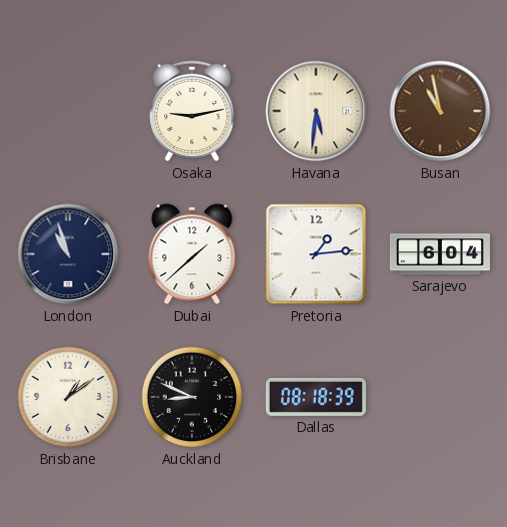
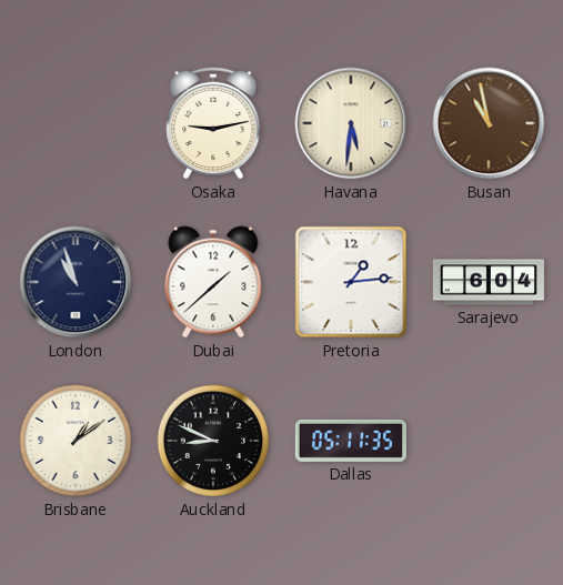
Dallas: 08:18 -> 05:11 (351, 441)
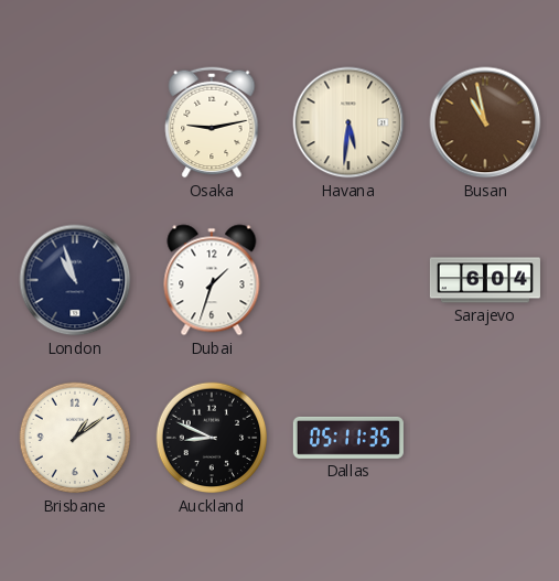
Dubai: 1:38 -> 1:33 (212, 280)
Pretoria: 1:14 -> none (351, 282)
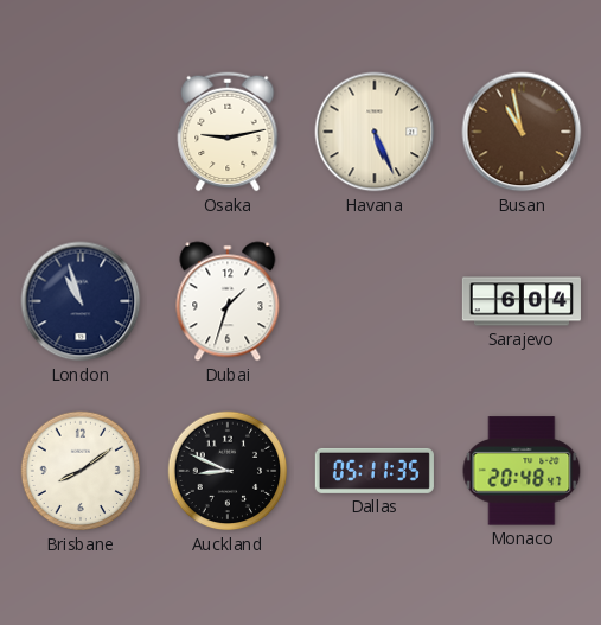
Havana: 5:31 -> 5:26 (375, 132)
Brisbane: 1:09 -> 8:09 (81, 471)
Monaco: none -> 20:48 (522, 471)
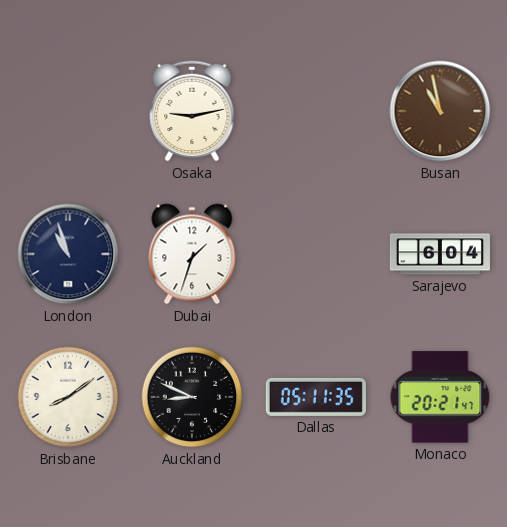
Havana: 5:26 -> none (375, 132)
Monaco: 20:48 -> 20:21 (440, 397)
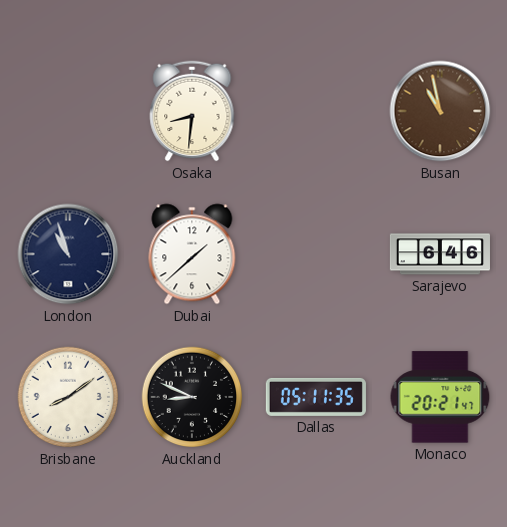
Osaka: 9:13 -> 8:31 (192, 111)
Dubai: 1:33 -> 1:38 (192, 254)
Sarajevo: 6:04 -> 6:46 (440, 254)
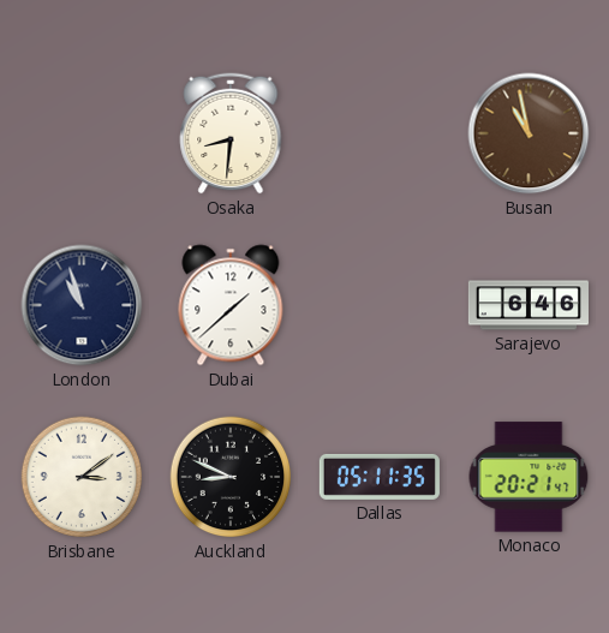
Brisbane: 8:09 -> 3:09 (82, 477)
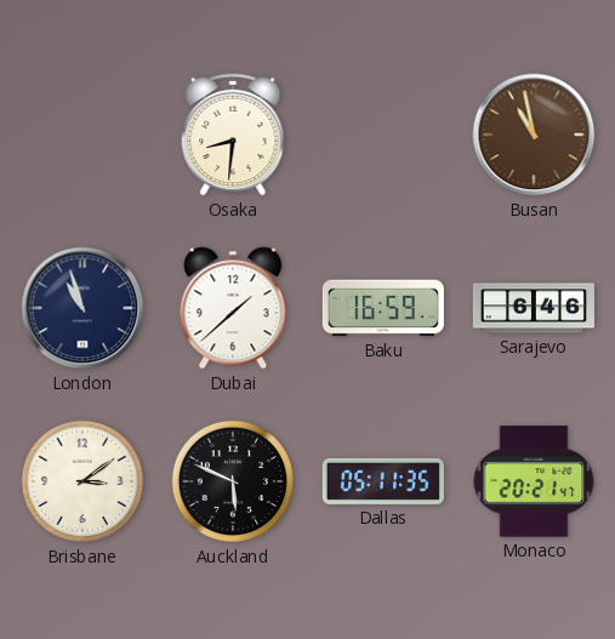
Baku: none -> 16:59 (383, 308)
Auckland: 8:49 -> 5:49 (233, 481)
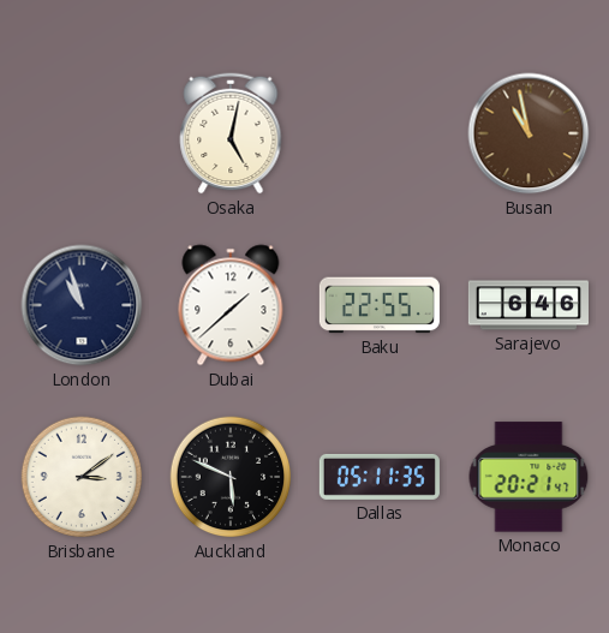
Osaka: 8:31 -> 5:02 (231, 133)
Baku: 16:59 -> 22:55 (380, 305)
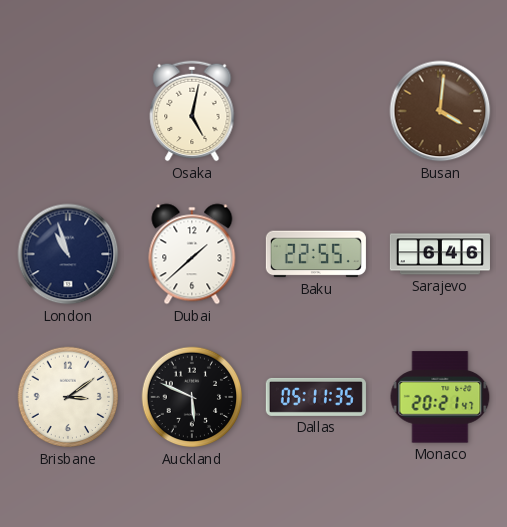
Busan: 10:58 -> 4:01 (440, 111)
